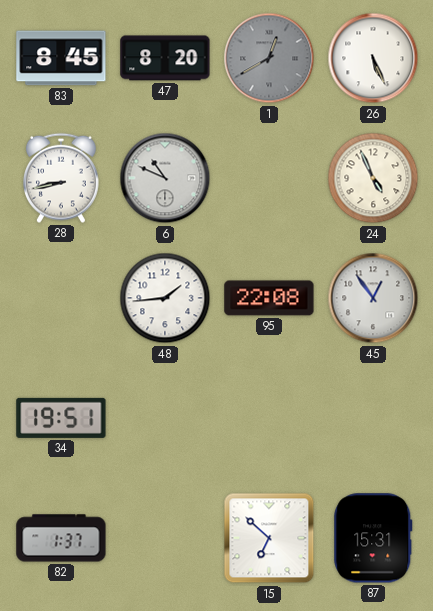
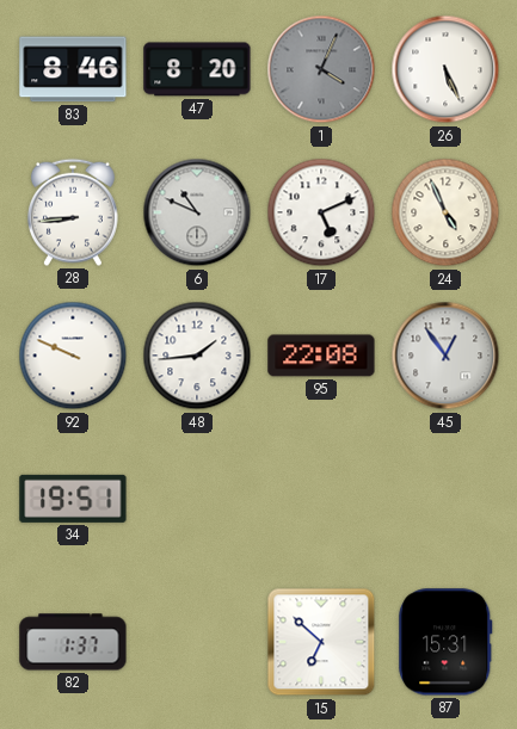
83: 8:45 -> 8:46 (73, 69)
1: 12:40 -> 4:04 (321, 69)
28: 8:43 -> 8:44 (73, 212)
17: none -> 5:11 (321, 212)
92: none -> 9:49 (73, 356)
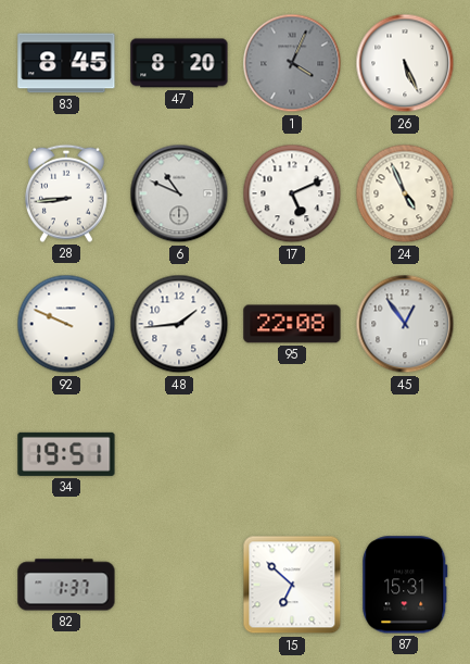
83: 8:46 -> 8:45 (66, 63)
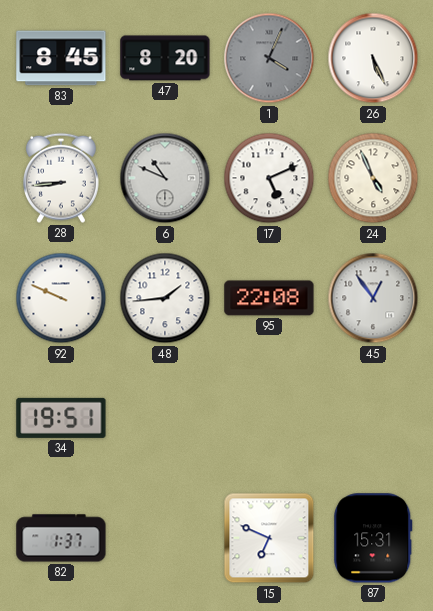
15: 6:52 -> 6:49 (269, 538)
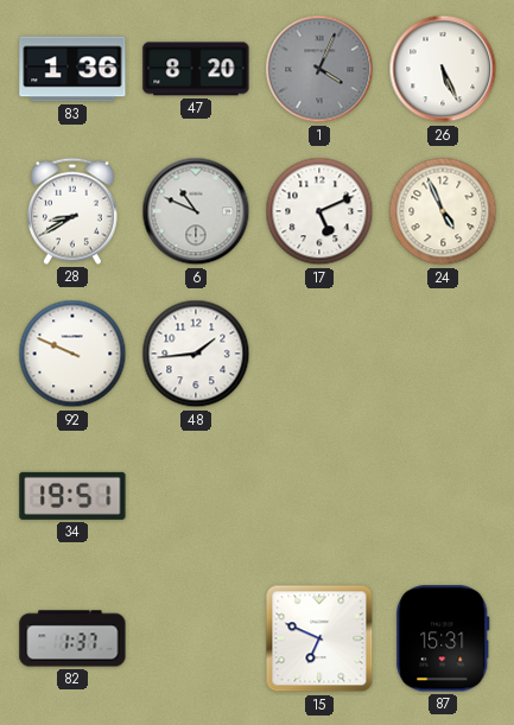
83: 8:45 -> 1:36 (72, 69)
28: 8:44 -> 8:40 (72, 211)
95: 22:08 -> none (269, 298)
45: 12:54 -> none (373, 298)
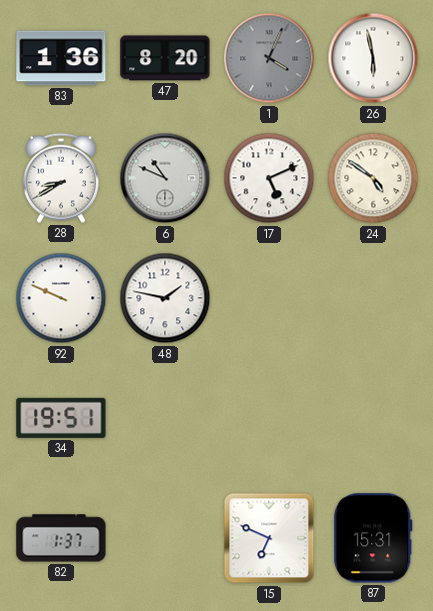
26: 5:26 -> 5:58 (373, 58)
24: 4:56 -> 4:51 (373, 178)
48: 1:44 -> 1:47 (165, 298)
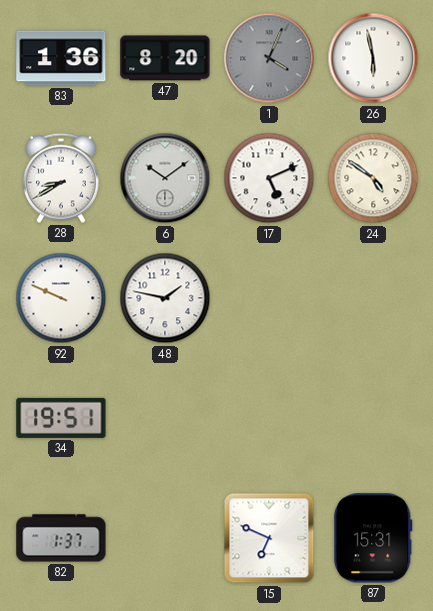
6: 10:49 -> 10:09 (165, 178)
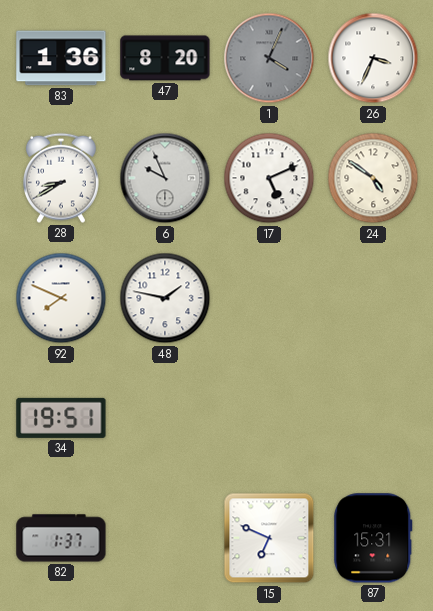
26: 5:58 -> 3:34 (373, 58)
6: 10:09 -> 9:56 (165, 178)
92: 9:49 -> 7:49 (61, 298)
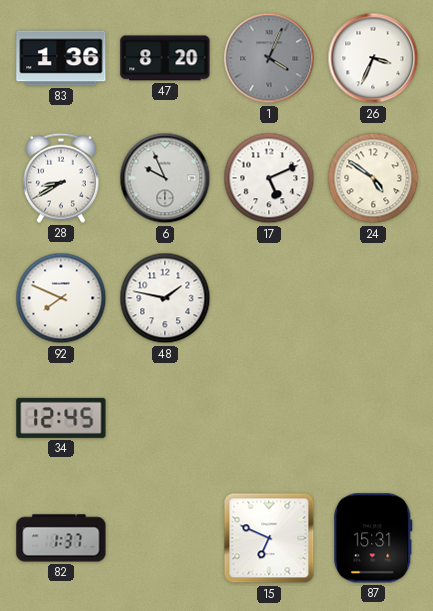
34: 19:51 -> 12:45 (61, 418)
